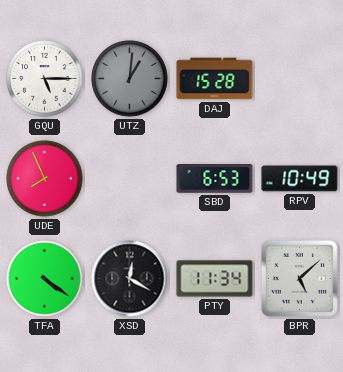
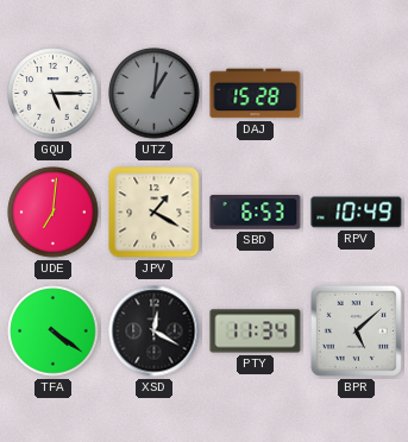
UDE: 7:56 -> 7:01 (54, 213)
JPV: none -> 1:20 (155, 213)
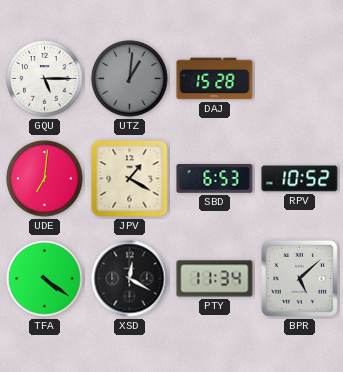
RPV: 10:49 -> 10:52 (300, 179)
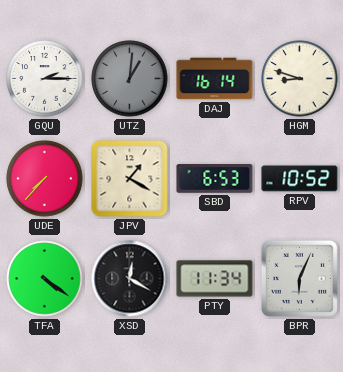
GQU: 5:15 -> 2:15 (45, 79)
DAJ: 15:28 -> 16:14 (215, 79)
HGM: none -> 8:48 (300, 79)
UDE: 7:01 -> 7:37 (45, 179)
BPR: 5:08 -> 6:04 (299, 278)
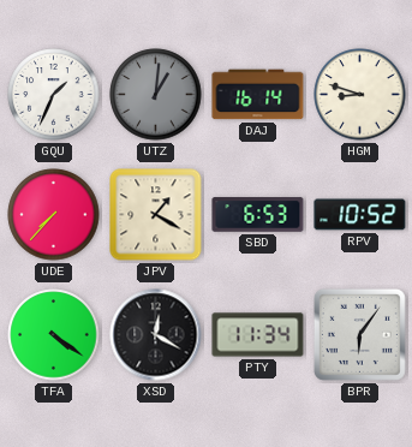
GQU: 2:15 -> 1:34 (54, 95)
BPR: 6:04 -> 6:06 (359, 334)
